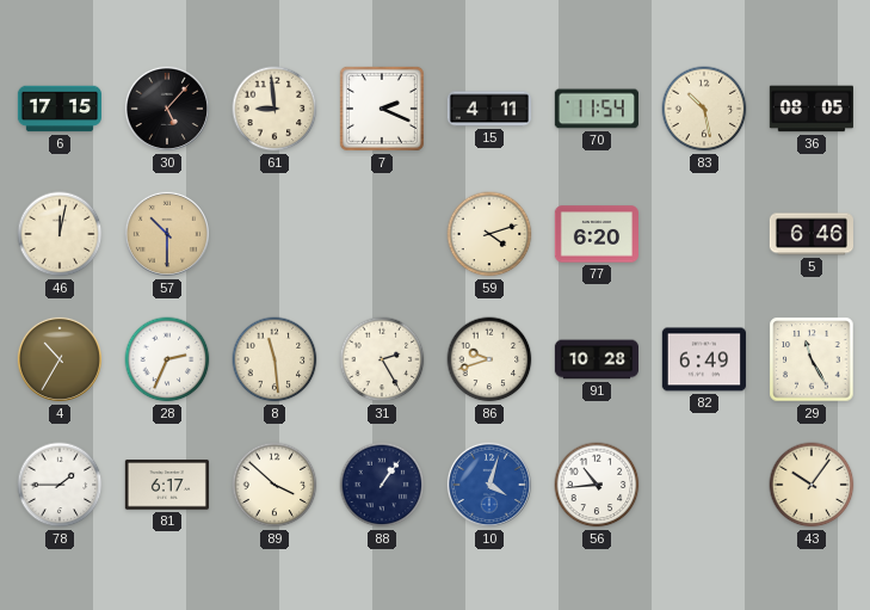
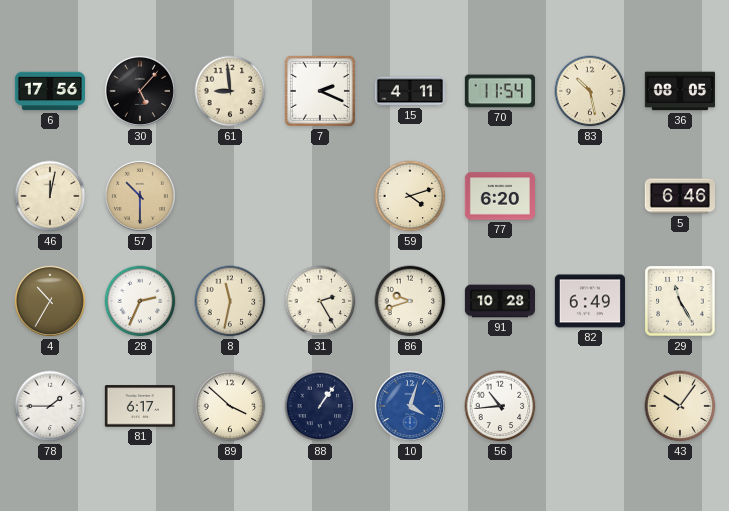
6: 17:15 -> 17:56 (49, 91)
8: 11:29 -> 11:32 (230, 301)
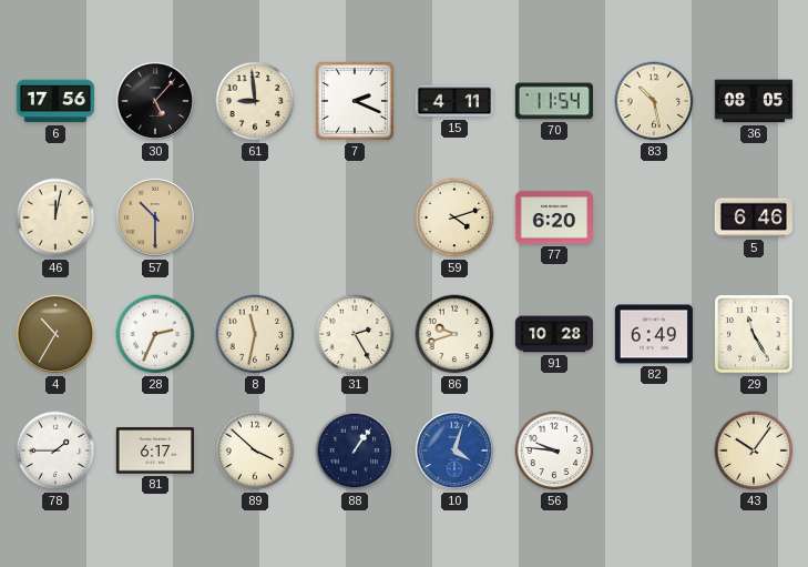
56: 10:44 -> 9:46 (554, 450)
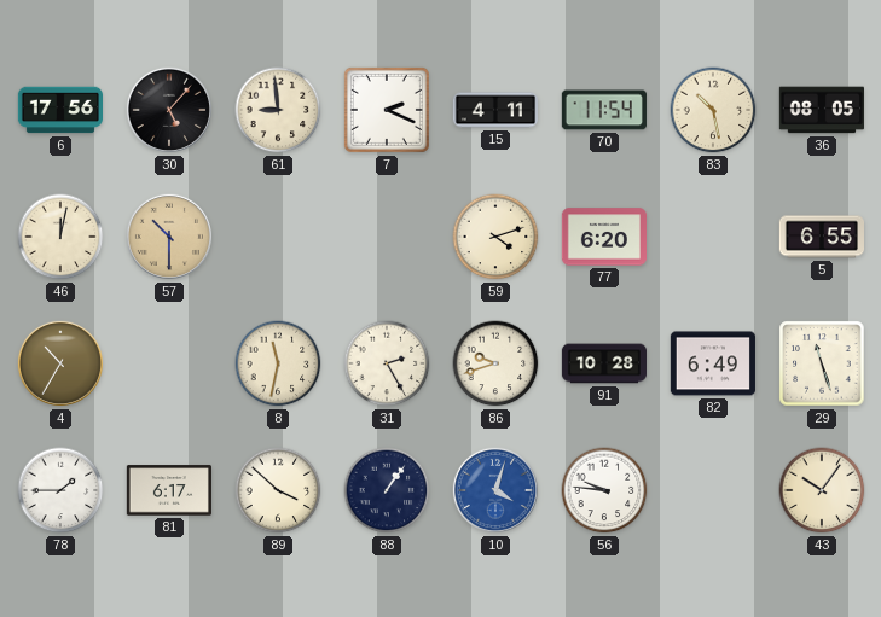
5: 6:46 -> 6:55 (821, 237)
28: 2:34 -> none (155, 334)
29: 11:25 -> 11:27 (822, 363)
